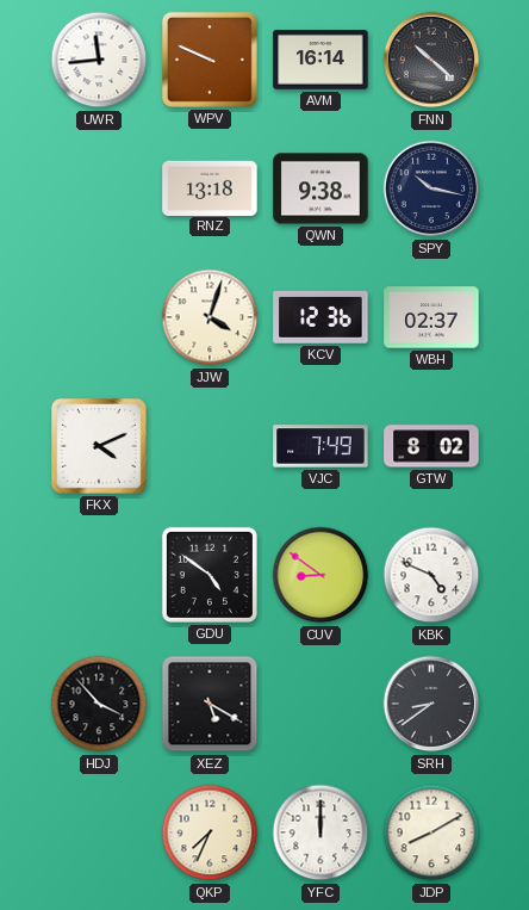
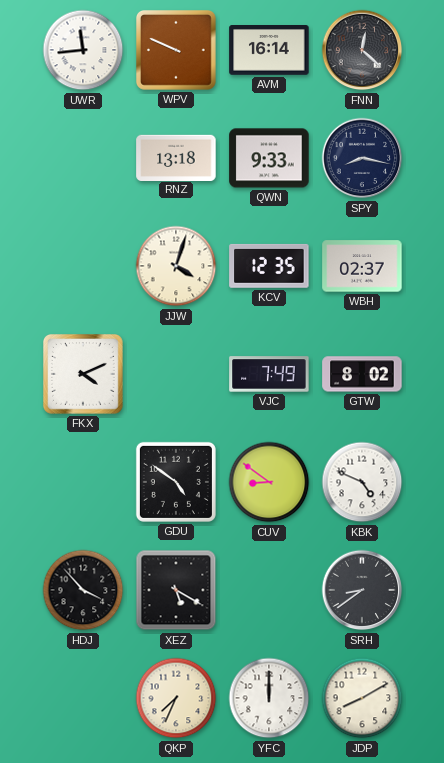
FNN: 10:22 -> 12:22 (362, 50)
QWN: 9:38 -> 9:33 (269, 158)
SPY: 10:17 -> 8:17 (362, 158)
KCV: 12:36 -> 12:35 (269, 266)
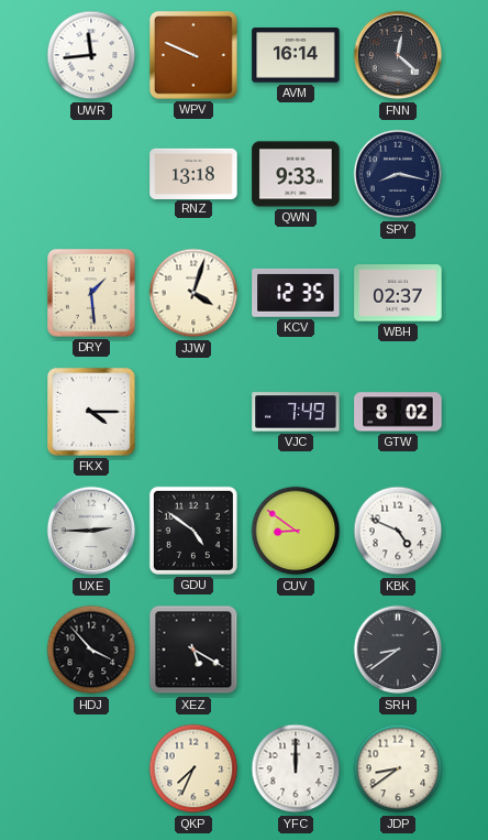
DRY: none -> 1:29 (92, 294)
FKX: 4:11 -> 4:15 (92, 413)
UXE: none -> 2:45 (91, 531)
JDP: 8:10 -> 8:39 (398, 768)
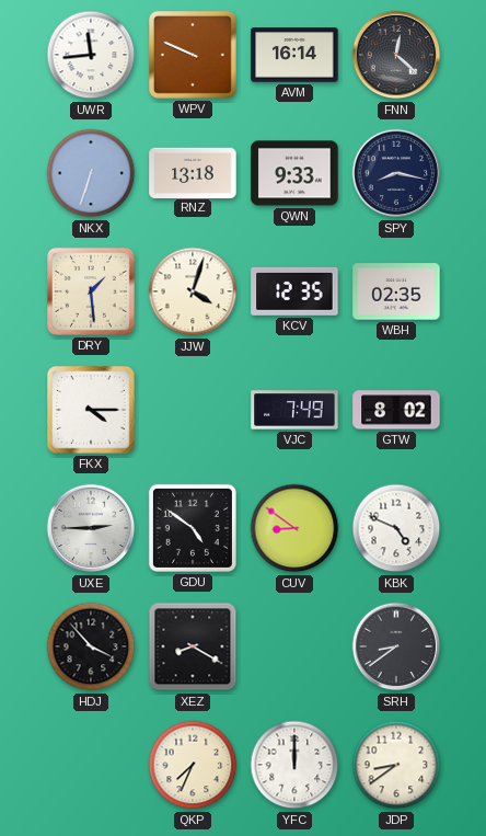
NKX: none -> 6:33 (91, 173)
WBH: 02:37 -> 02:35 (396, 291)
XEZ: 5:20 -> 8:20 (193, 646)
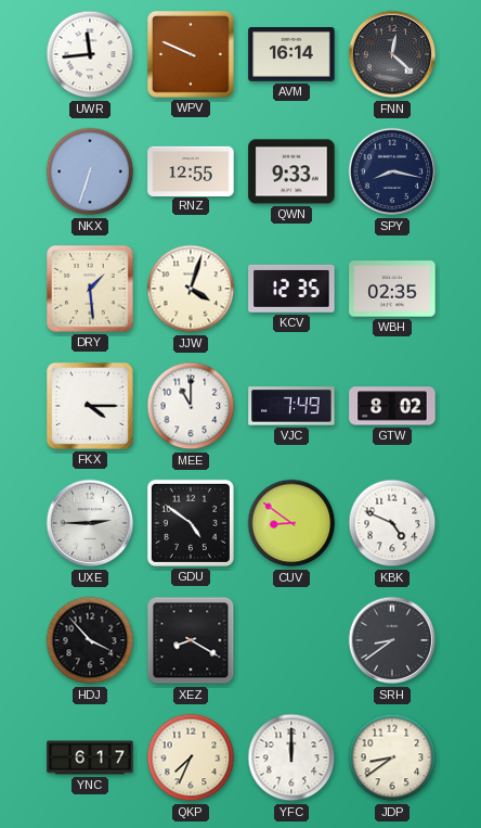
RNZ: 13:18 -> 12:55 (191, 170)
MEE: none -> 11:00 (191, 406)
YNC: none -> 6:17 (90, 757)
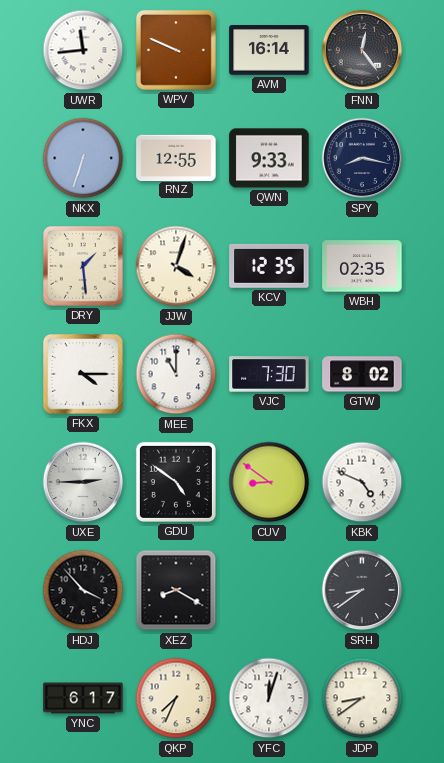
FNN: 12:22 -> 12:24 (362, 50)
VJC: 7:49 -> 7:30 (269, 374)
YFC: 12:00 -> 12:03 (269, 698)
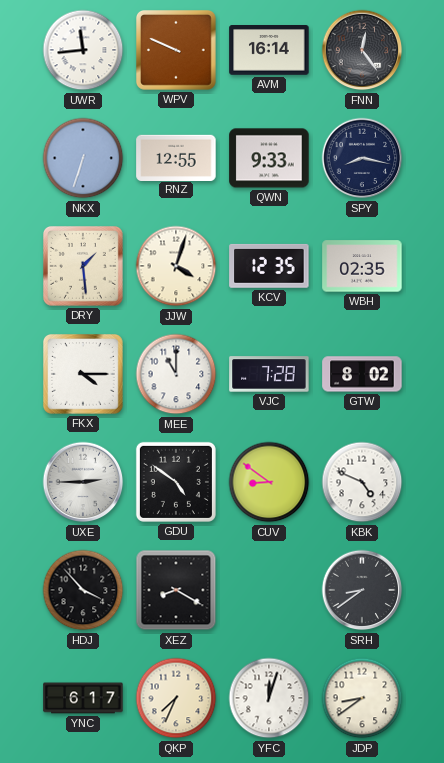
VJC: 7:30 -> 7:28 (269, 374)
